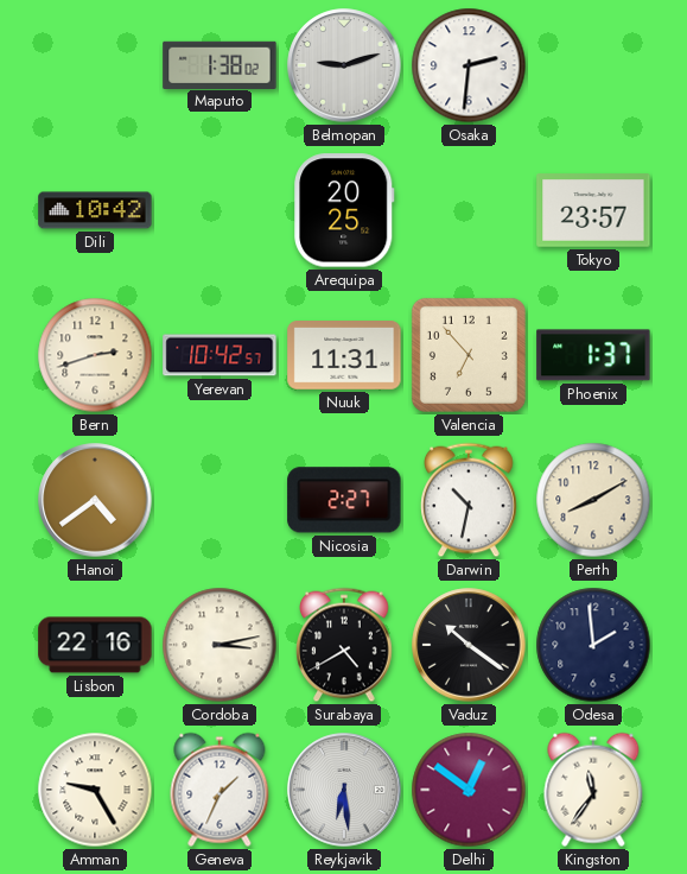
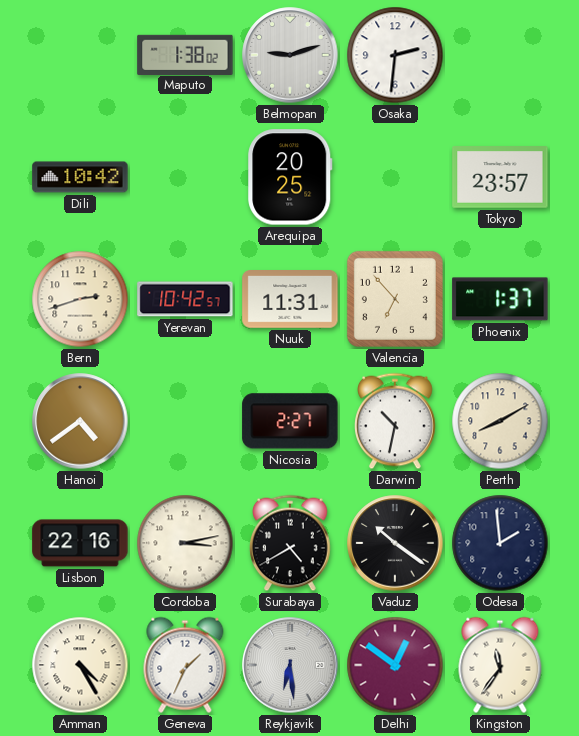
Amman: 9:25 -> 4:25 (80, 665)
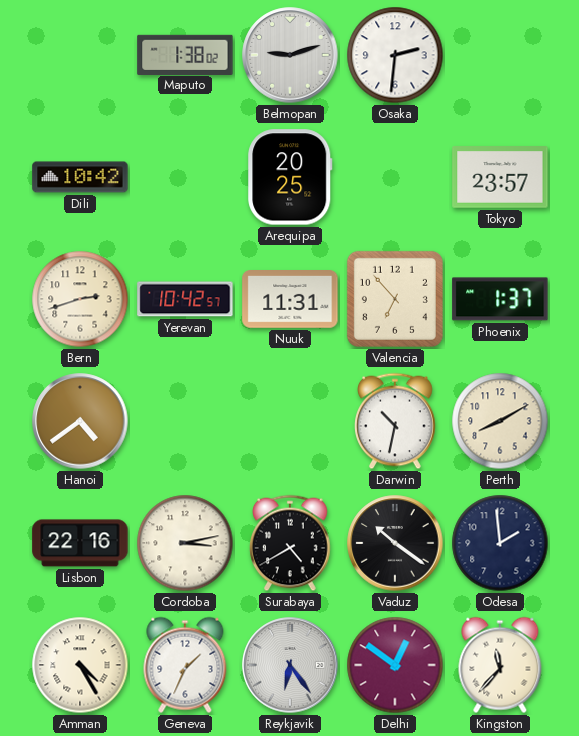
Nicosia: 2:27 -> none (290, 421)
Reykjavik: 6:29 -> 6:24 (290, 665)
Kingston: 11:36 -> 11:37 (500, 665)
